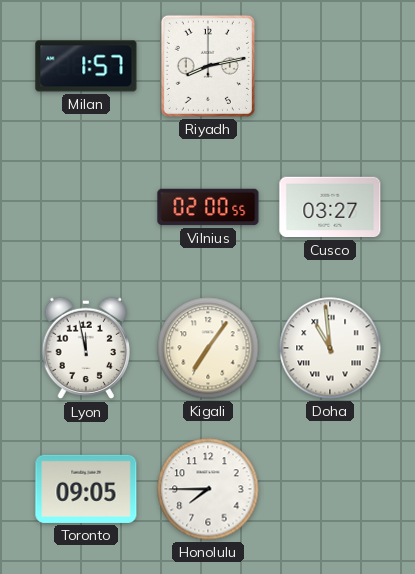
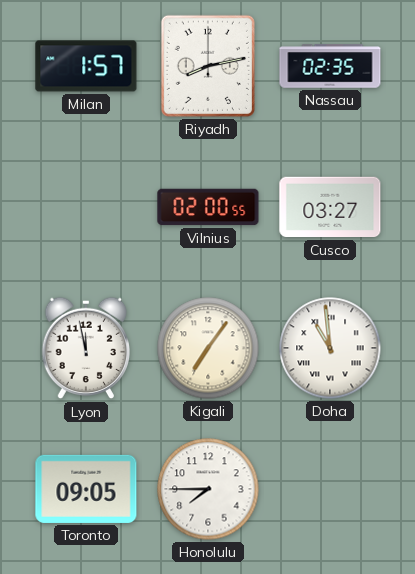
Nassau: none -> 02:35 (330, 66)
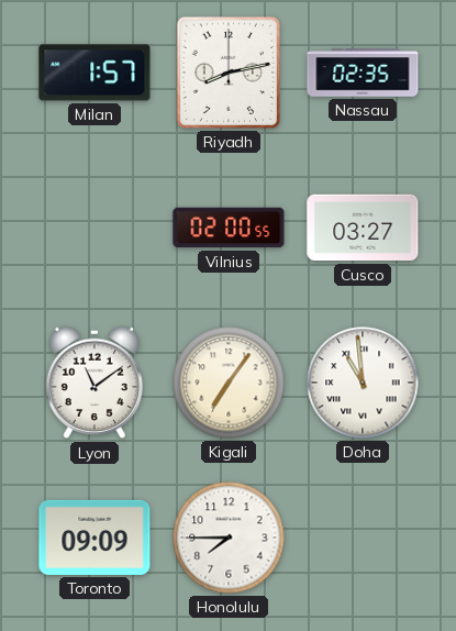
Lyon: 11:58 -> 11:09 (93, 383)
Toronto: 09:05 -> 09:09 (94, 538)
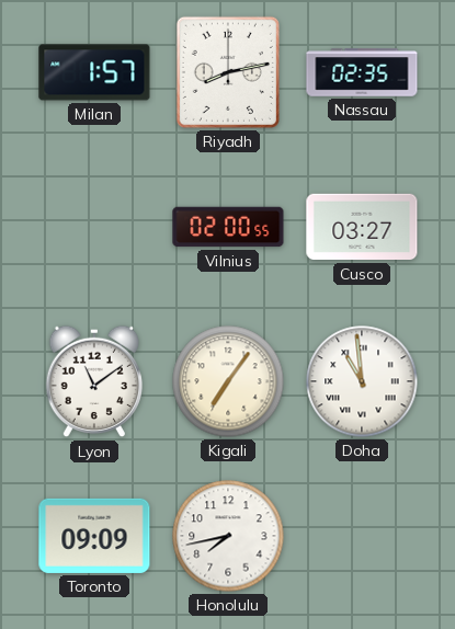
Honolulu: 7:45 -> 7:43 (228, 536)
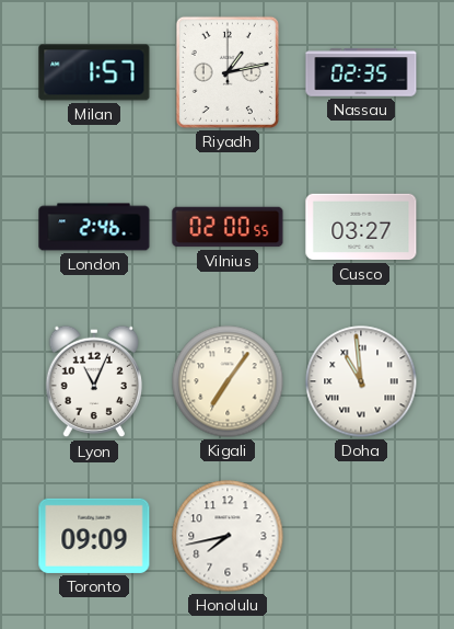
Riyadh: 8:13 -> 1:13 (228, 72)
London: none -> 2:46 (94, 227)
Lyon: 11:09 -> 11:04 (93, 381)
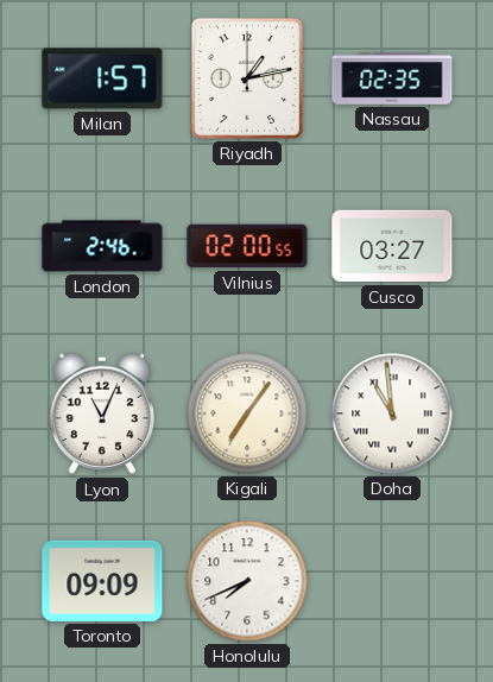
Honolulu: 7:43 -> 7:41 (247, 581)
